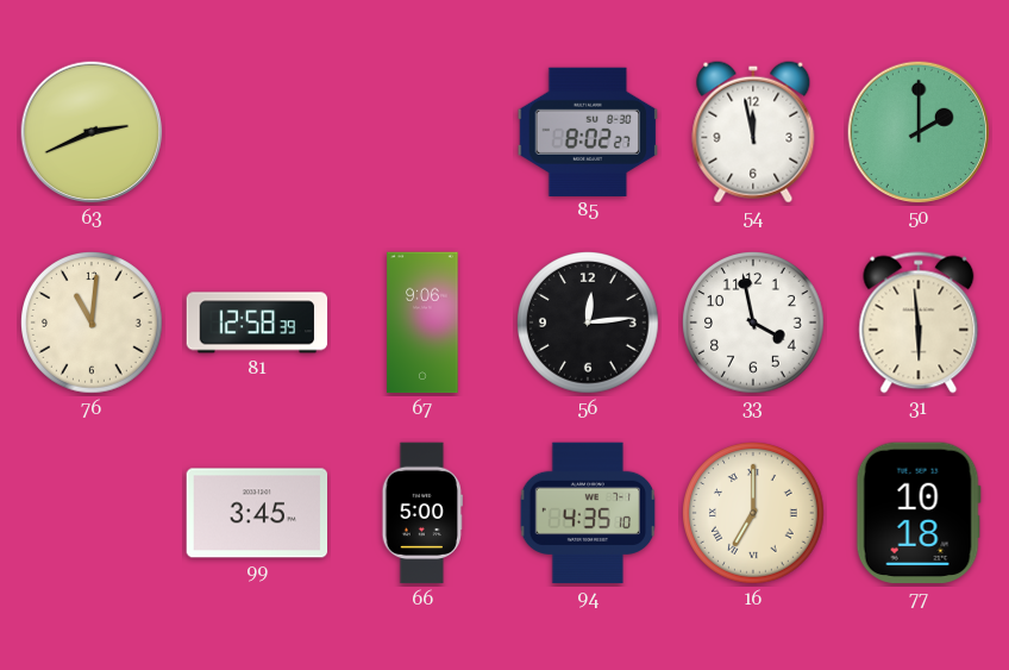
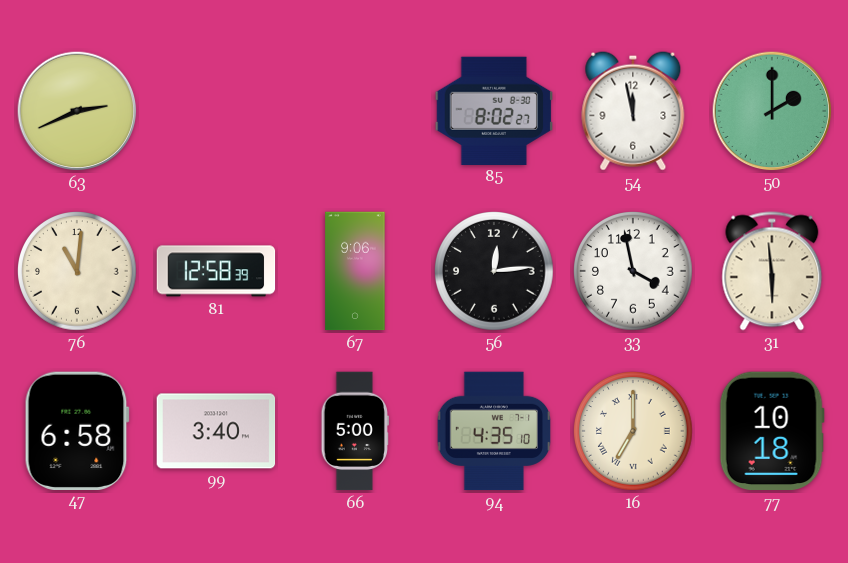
47: none -> 6:58 (77, 430)
99: 3:45 -> 3:40 (216, 431)
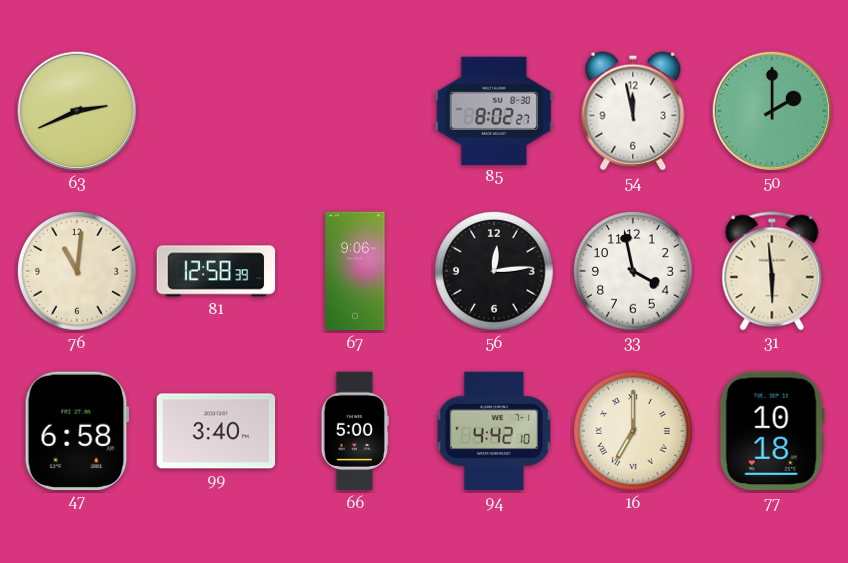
94: 4:35 -> 4:42 (493, 431)
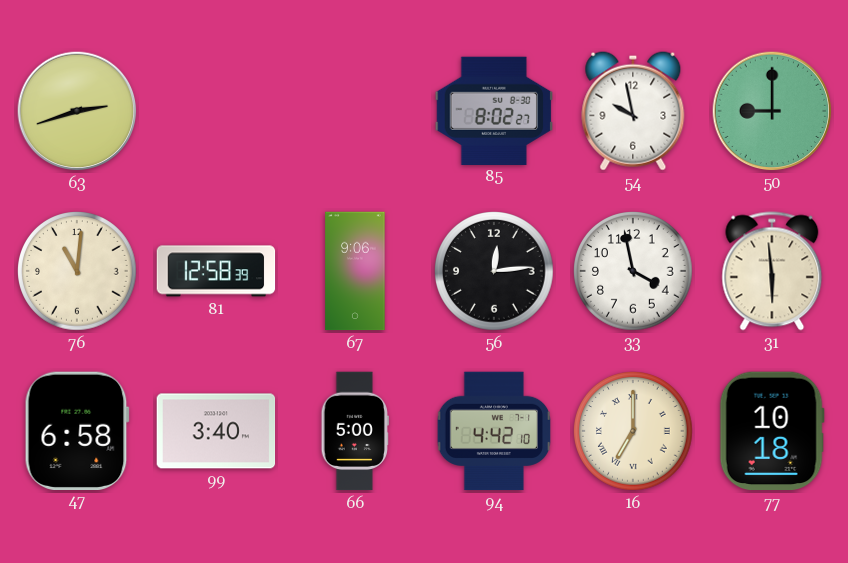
63: 2:41 -> 2:42 (77, 111)
54: 11:58 -> 9:58 (633, 111)
50: 2:00 -> 9:00 (772, 111)
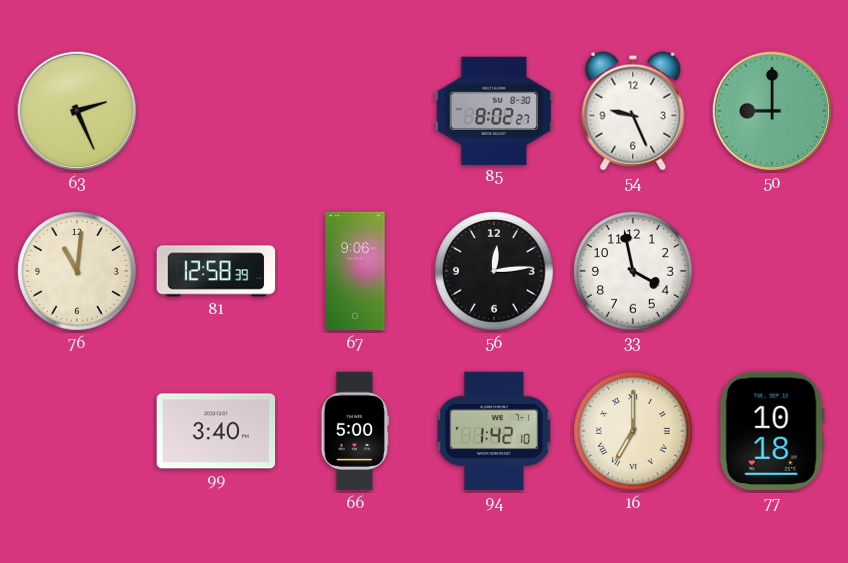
63: 2:42 -> 2:26 (77, 111)
54: 9:58 -> 9:26 (633, 111)
31: 5:59 -> none (772, 271)
47: 6:58 -> none (77, 430)
94: 4:42 -> 1:42 (493, 431)
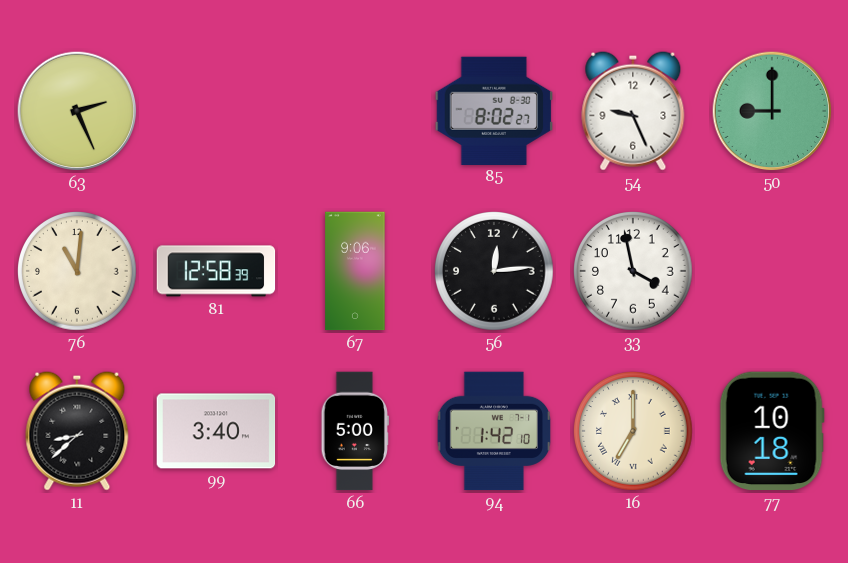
11: none -> 8:38 (77, 431)
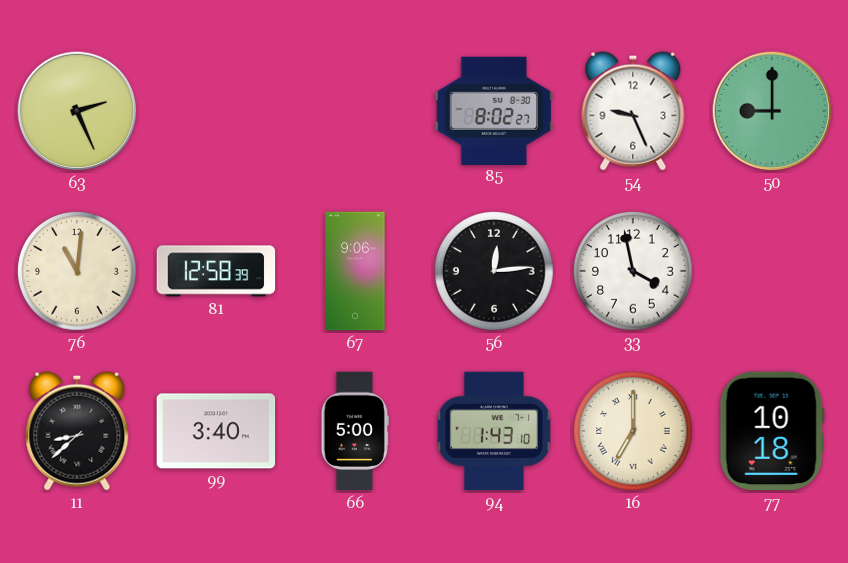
94: 1:42 -> 1:43 (493, 431)
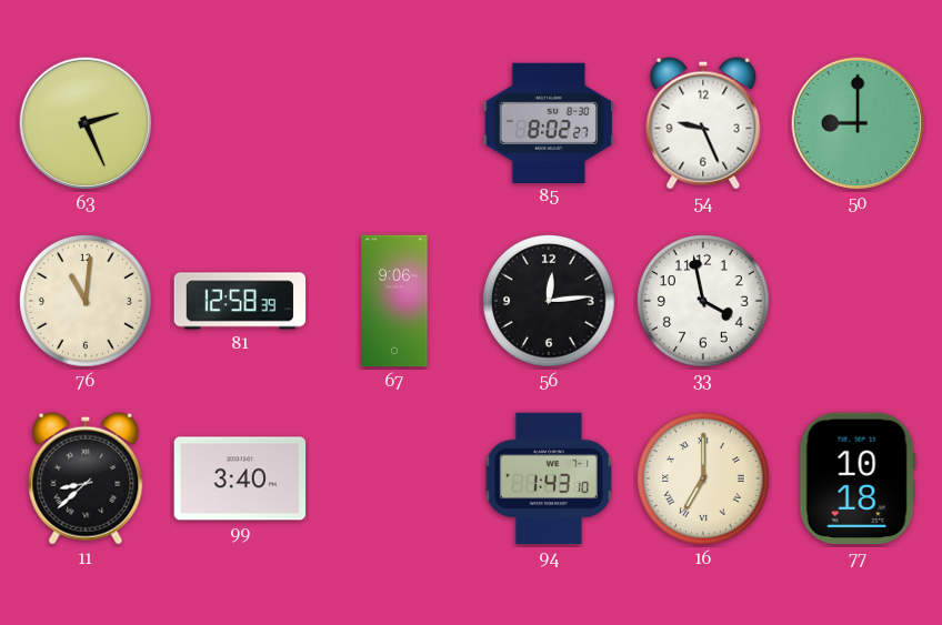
66: 5:00 -> none (355, 431)
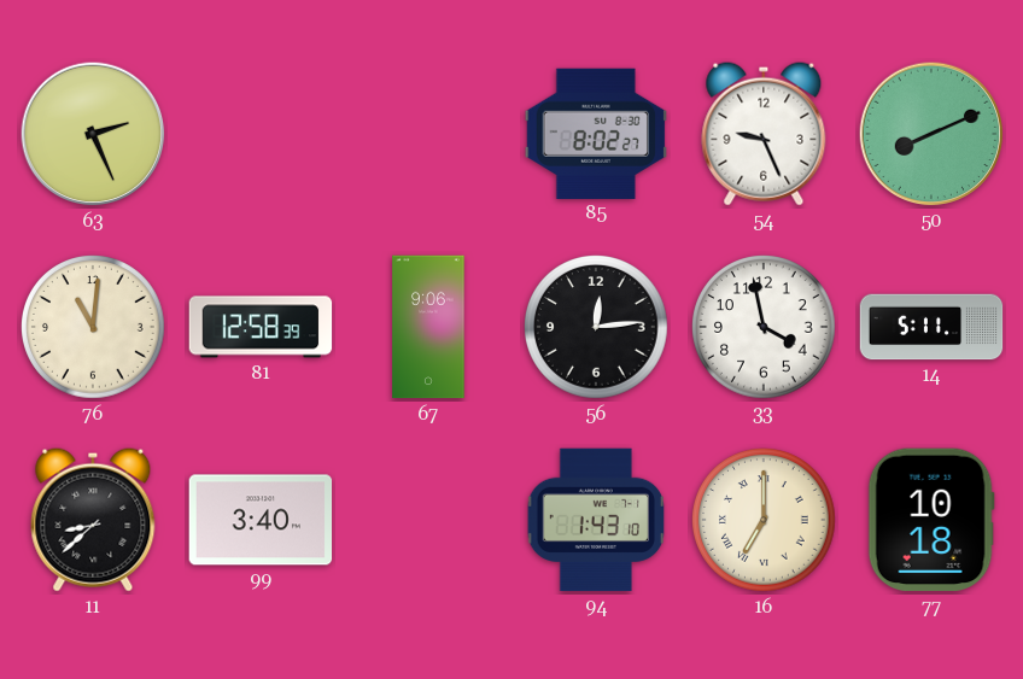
50: 9:00 -> 8:11 (931, 134)
14: none -> 5:11 (931, 327)
